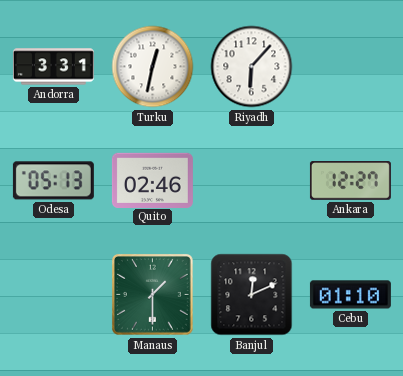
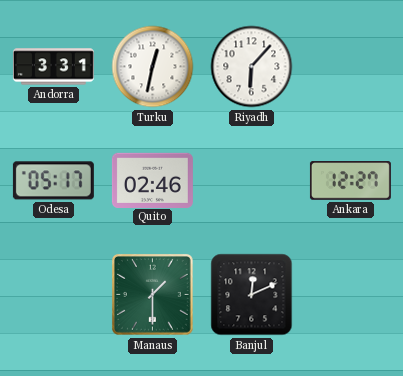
Odesa: 05:13 -> 05:17 (53, 181)
Cebu: 01:10 -> none (350, 295)
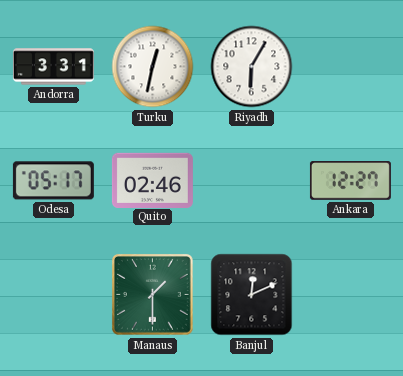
Riyadh: 6:07 -> 6:05 (252, 67)
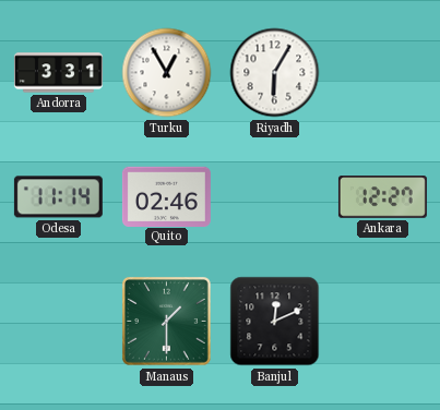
Turku: 12:32 -> 12:55 (167, 73)
Odesa: 05:17 -> 11:14 (58, 197)
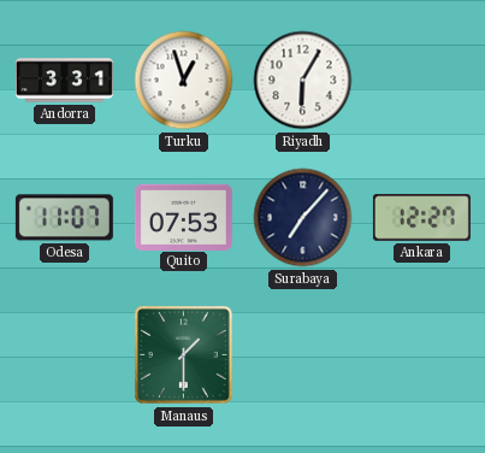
Turku: 12:55 -> 12:57 (184, 81)
Odesa: 11:14 -> 11:07 (64, 218)
Quito: 02:46 -> 07:53 (183, 217)
Surabaya: none -> 7:07 (303, 218)
Banjul: 12:11 -> none (275, 322)
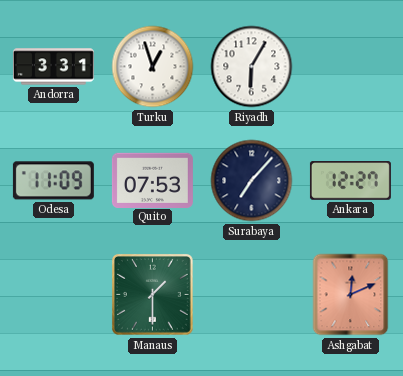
Odesa: 11:07 -> 11:09 (53, 181)
Ashgabat: none -> 12:11 (351, 295)
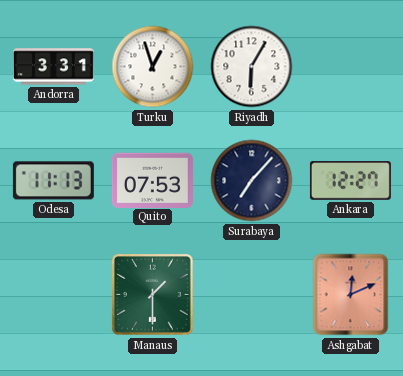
Odesa: 11:09 -> 11:13 (53, 181)
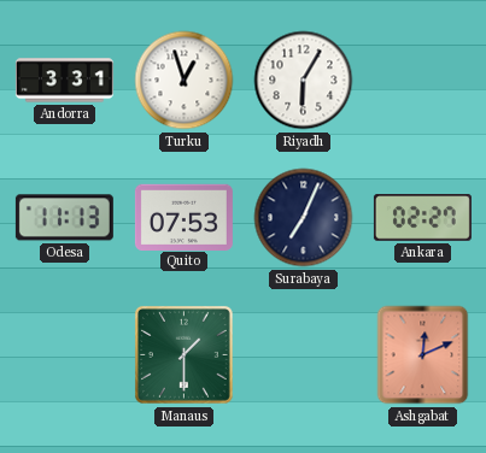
Surabaya: 7:07 -> 7:04 (304, 218)
Ankara: 12:27 -> 02:27 (422, 218)
